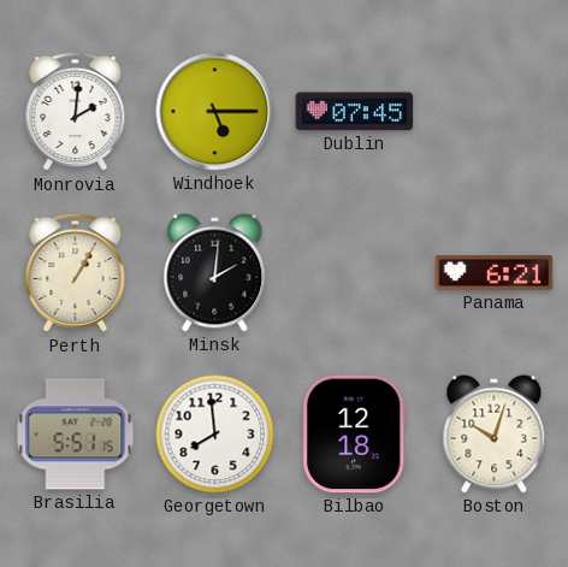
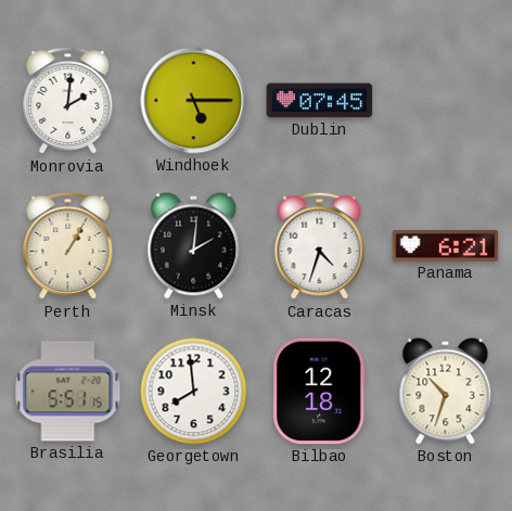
Caracas: none -> 4:33 (320, 246)
Boston: 10:03 -> 10:33 (446, 392)
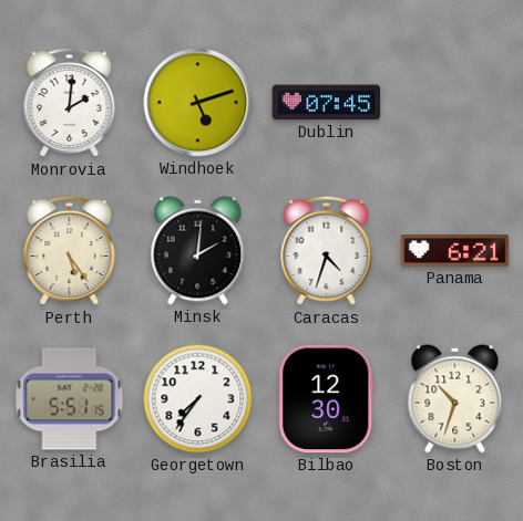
Windhoek: 5:15 -> 5:12 (198, 103)
Perth: 1:05 -> 5:24 (70, 251)
Georgetown: 7:59 -> 7:36 (198, 399)
Bilbao: 12:18 -> 12:30 (326, 399)
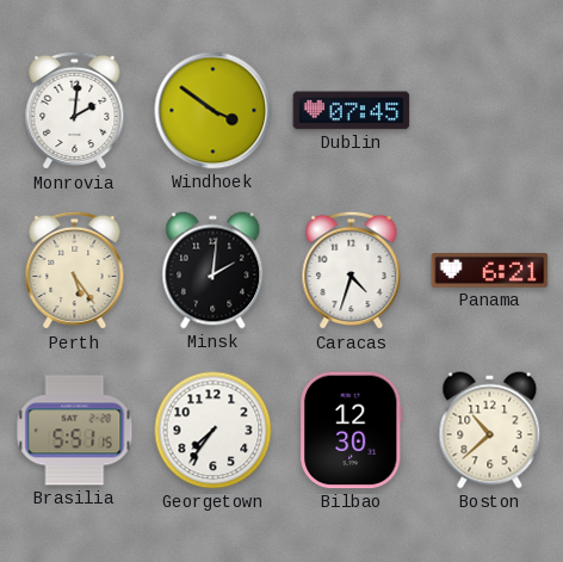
Windhoek: 5:12 -> 3:51 (214, 111)
Boston: 10:33 -> 10:38 (490, 431)
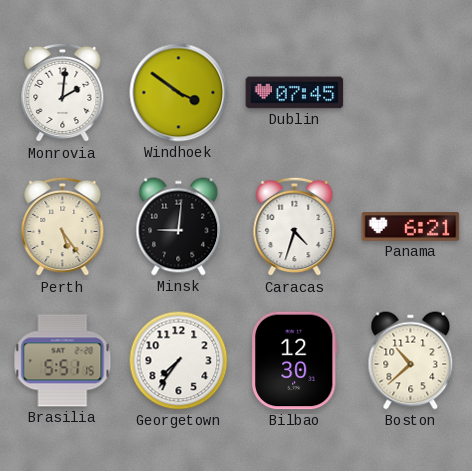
Minsk: 2:01 -> 9:01 (179, 227)
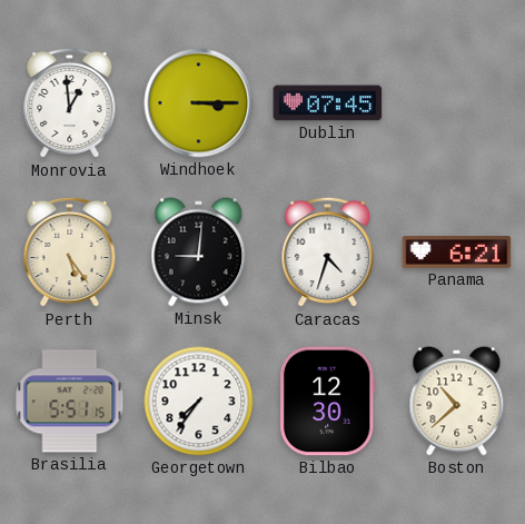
Monrovia: 2:01 -> 12:59 (70, 103)
Windhoek: 3:51 -> 3:15 (199, 103)
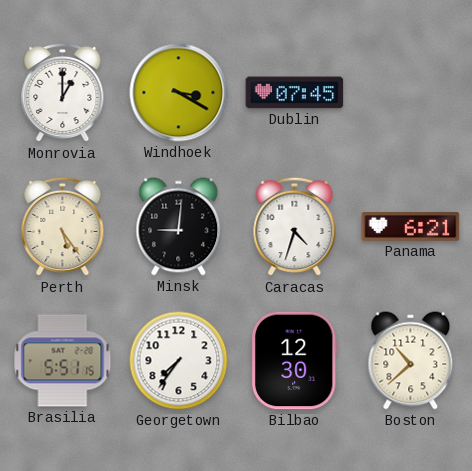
Monrovia: 12:59 -> 1:00 (63, 93)
Windhoek: 3:15 -> 3:20 (179, 93)
